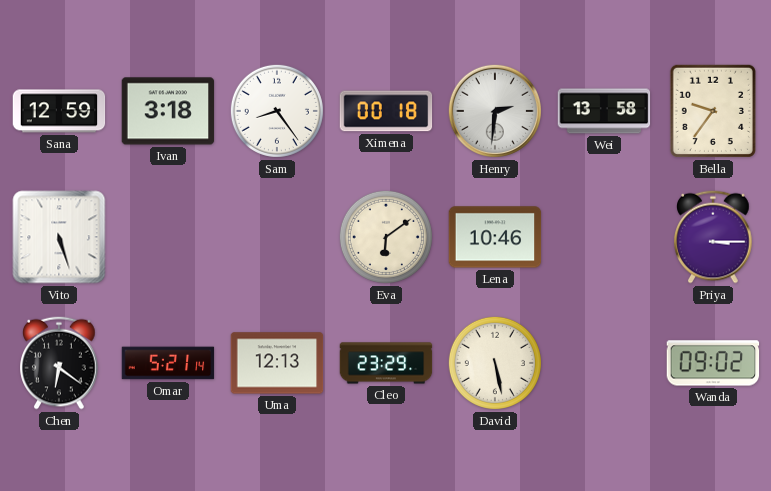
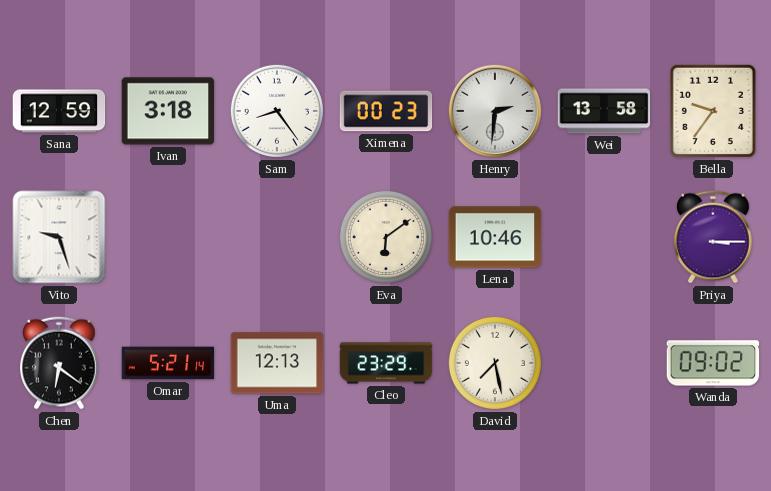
Ximena: 00:18 -> 00:23 (386, 111)
Vito: 5:27 -> 9:27 (59, 237)
David: 5:28 -> 7:28 (495, 363)
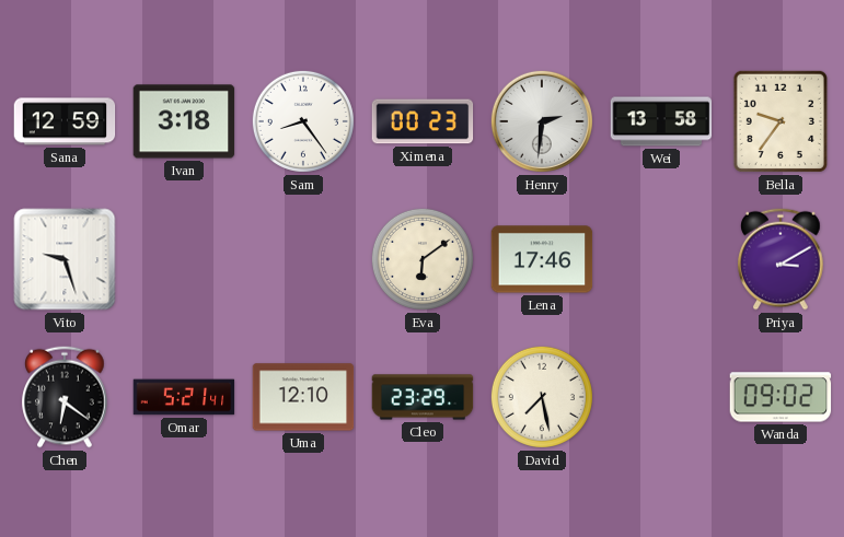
Lena: 10:46 -> 17:46 (542, 259)
Priya: 3:15 -> 3:10 (781, 259)
Omar: 5:21:14 -> 5:21:41 (184, 397)
Uma: 12:13 -> 12:10 (303, 397)
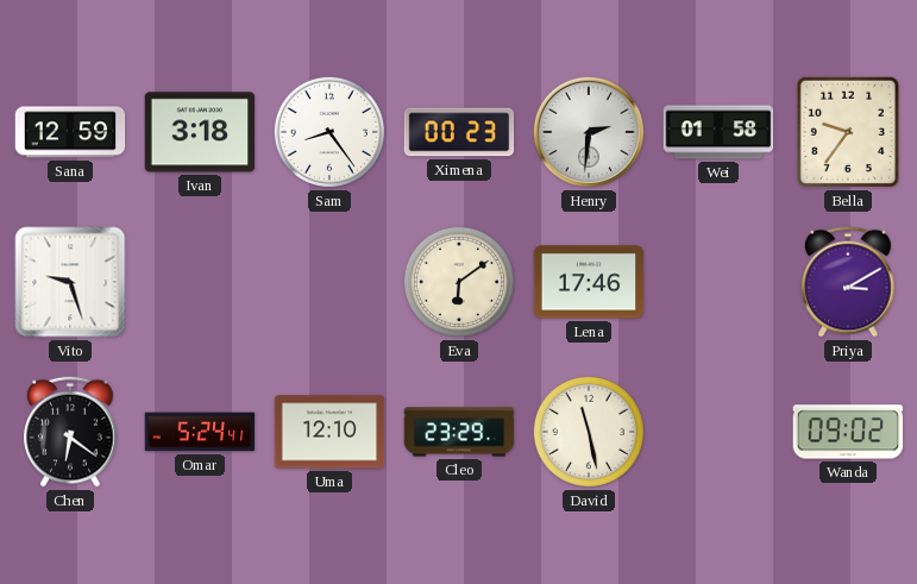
Wei: 13:58 -> 01:58 (718, 132)
Omar: 5:21 -> 5:24 (200, 432)
David: 7:28 -> 11:28 (589, 432)
